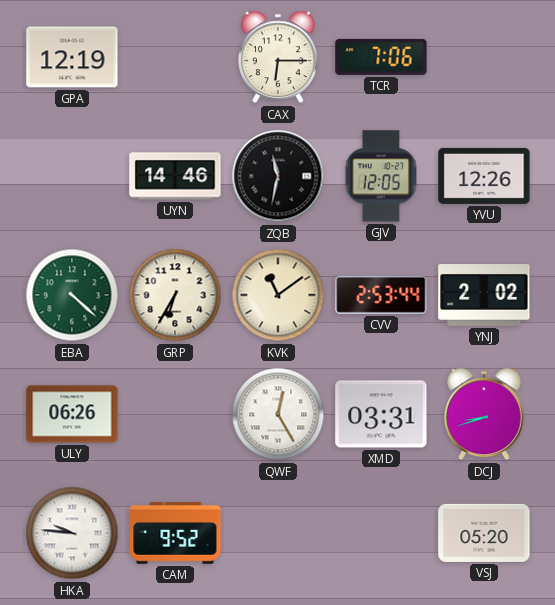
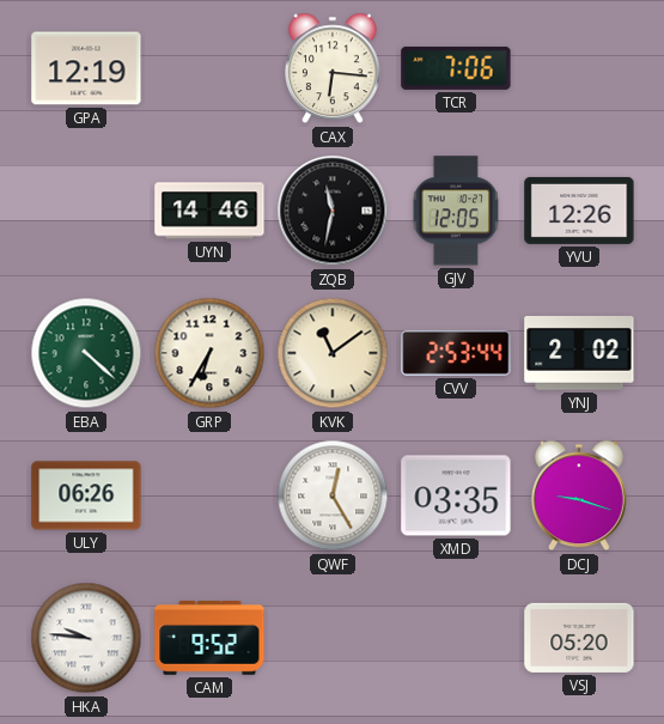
CAX: 6:15 -> 6:16 (334, 68)
XMD: 03:31 -> 03:35 (456, 495)
DCJ: 8:42 -> 9:18 (580, 495)
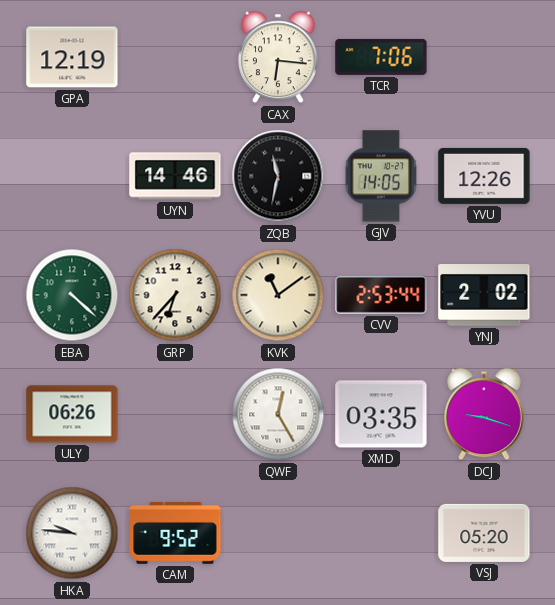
GJV: 12:05 -> 14:05 (381, 176)
GRP: 6:35 -> 6:37 (175, 295)
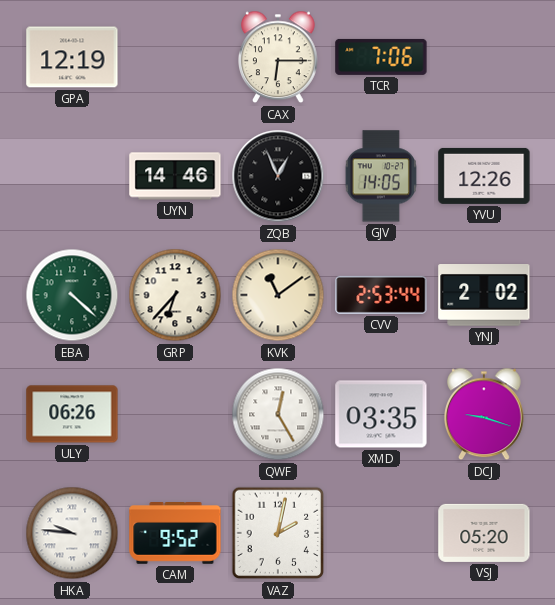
CAX: 6:16 -> 6:15 (279, 57)
ZQB: 11:32 -> 12:56 (278, 176)
VAZ: none -> 2:02 (278, 533)
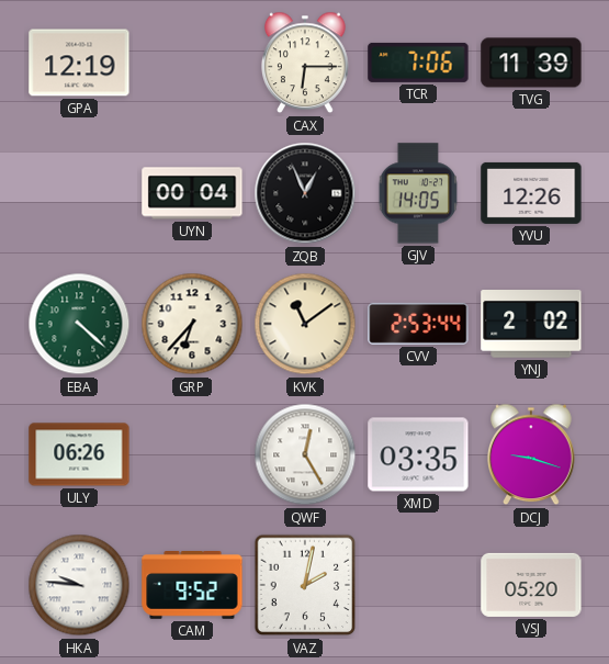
TVG: none -> 11:39 (531, 63)
UYN: 14:46 -> 00:04 (192, 193)
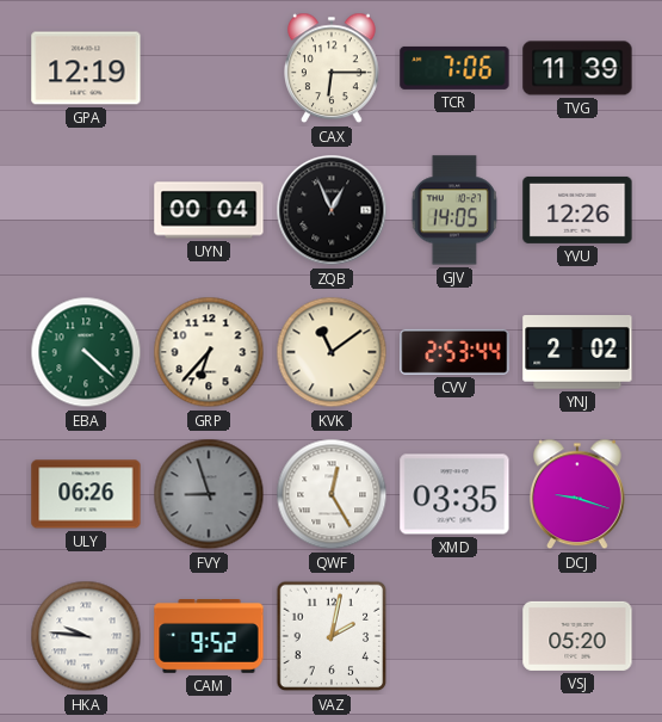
FVY: none -> 8:57 (209, 494)
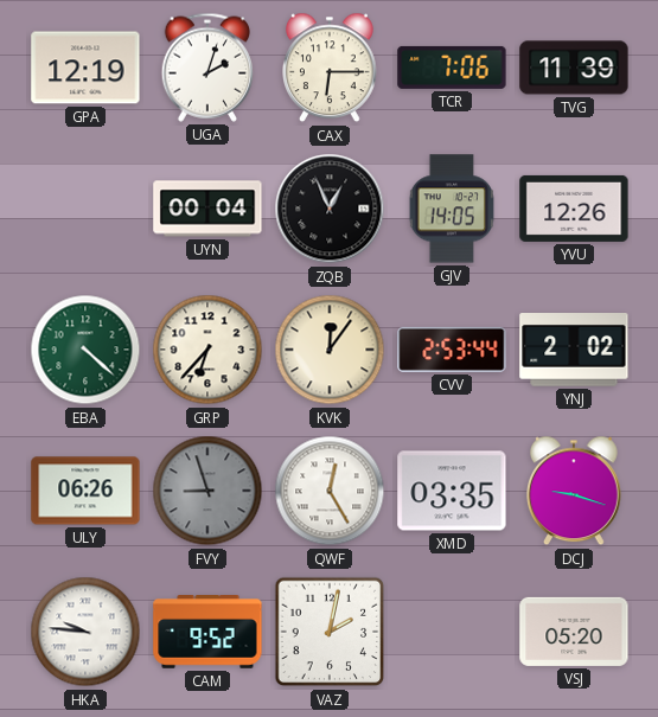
UGA: none -> 2:03 (206, 68)
KVK: 11:09 -> 12:06 (330, 350)
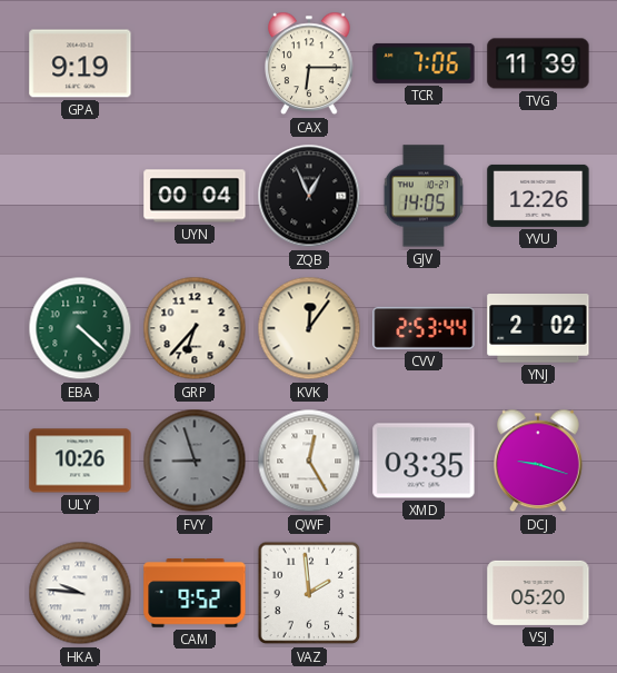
GPA: 12:19 -> 9:19 (80, 63)
UGA: 2:03 -> none (206, 68)
ULY: 06:26 -> 10:26 (80, 461)
VAZ: 2:02 -> 1:59 (309, 593)
